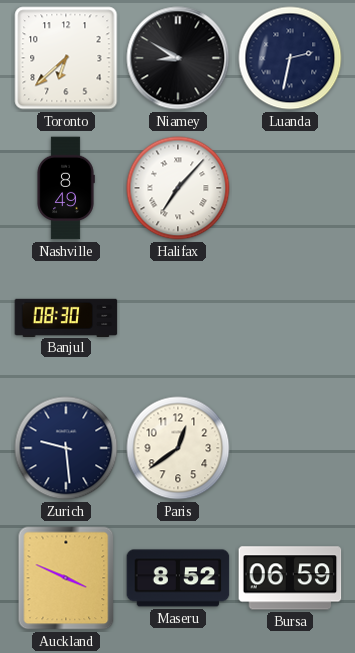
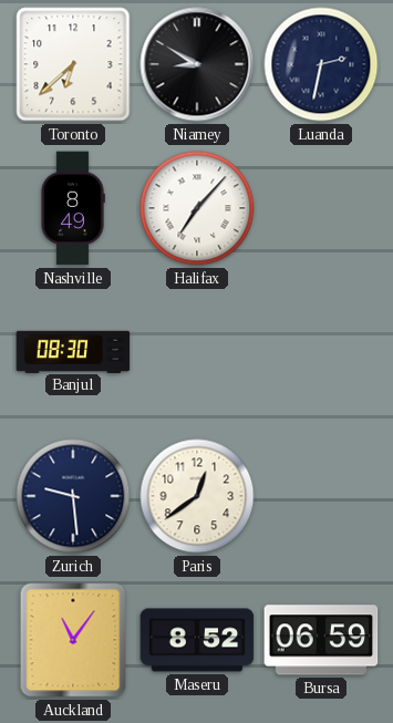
Auckland: 3:49 -> 11:06 (73, 640)
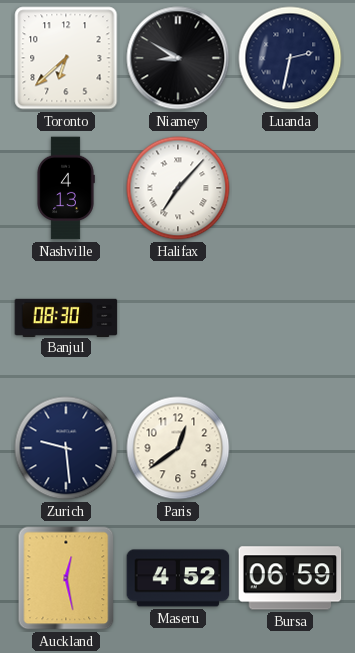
Nashville: 8:49 -> 4:13 (66, 188)
Auckland: 11:06 -> 12:28 (66, 578)
Maseru: 8:52 -> 4:52 (178, 578)
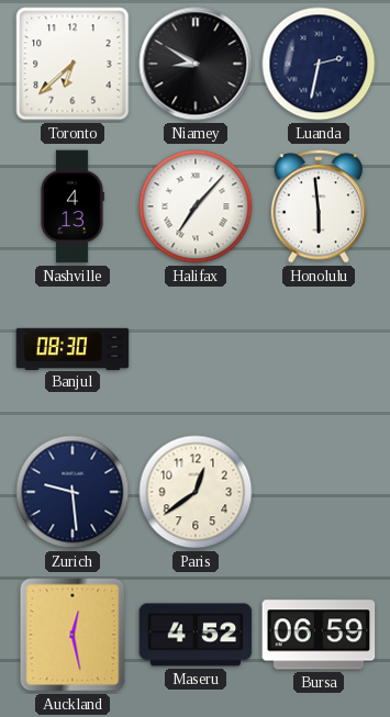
Honolulu: none -> 5:59 (319, 206)
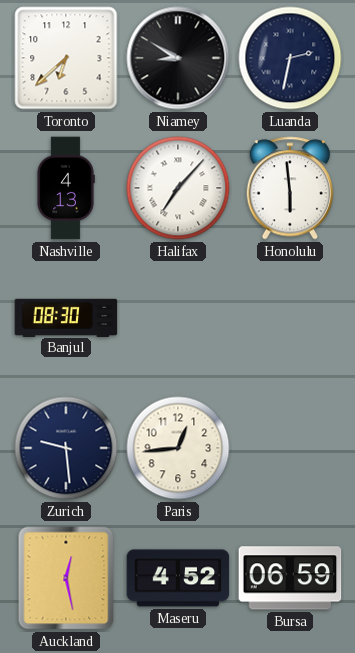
Paris: 12:39 -> 12:44 (178, 448)
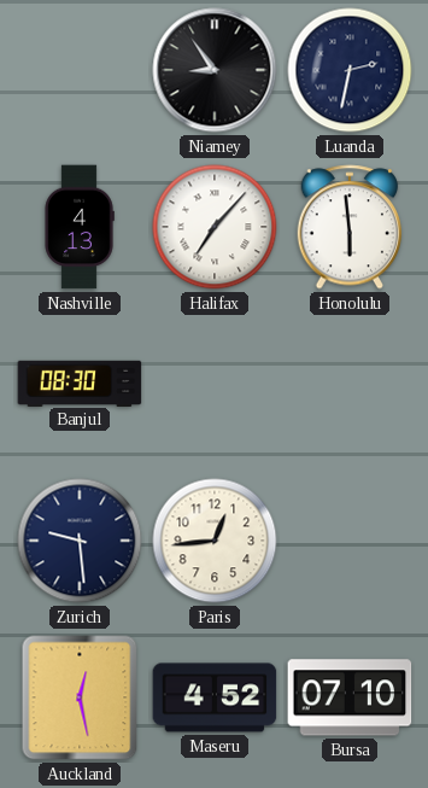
Toronto: 6:38 -> none (66, 58)
Niamey: 8:50 -> 8:54 (215, 70)
Bursa: 06:59 -> 07:10 (350, 697)
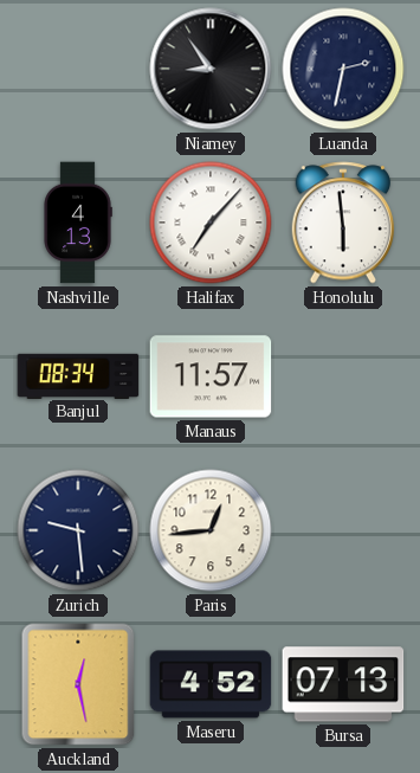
Banjul: 08:30 -> 08:34 (78, 375)
Manaus: none -> 11:57 (211, 376)
Bursa: 07:10 -> 07:13 (343, 684)
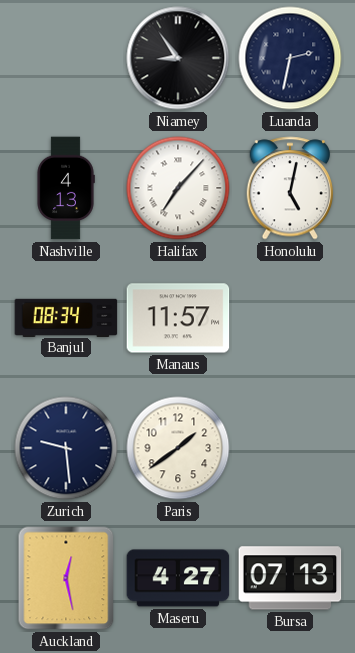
Honolulu: 5:59 -> 5:02 (290, 188)
Paris: 12:44 -> 1:39 (178, 448)
Maseru: 4:52 -> 4:27 (178, 578)
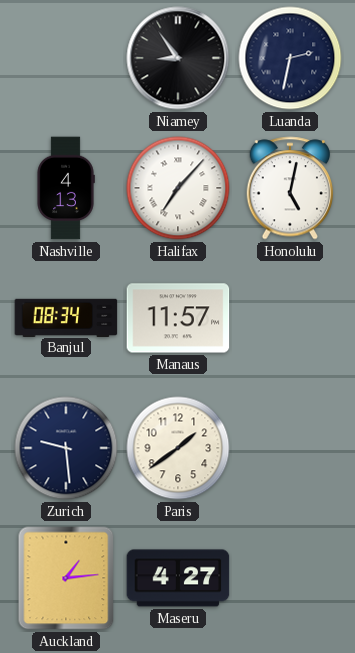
Auckland: 12:28 -> 1:14 (66, 578)
Bursa: 07:13 -> none (290, 578)
